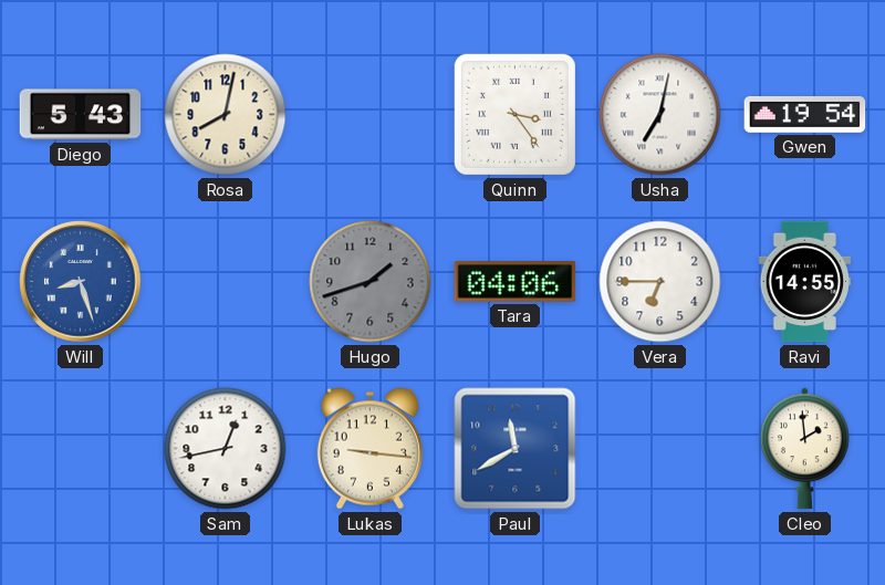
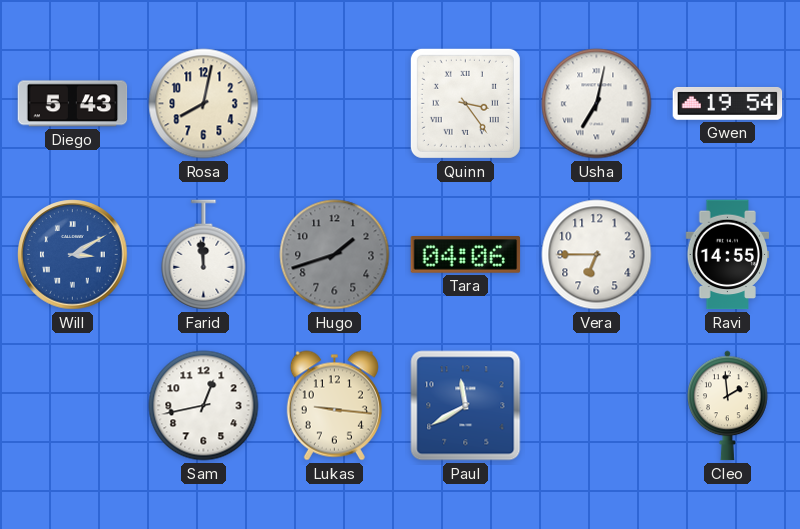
Will: 8:27 -> 3:10 (73, 255)
Farid: none -> 11:59 (204, 255)
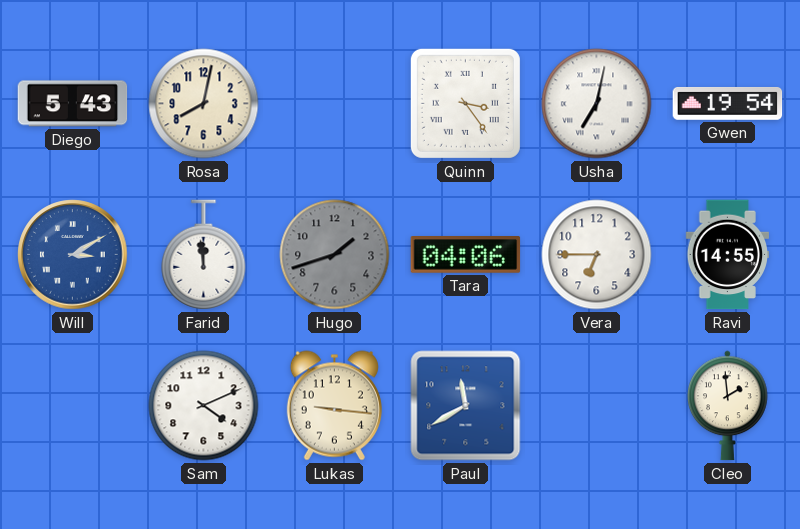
Sam: 12:43 -> 4:11 (204, 406)
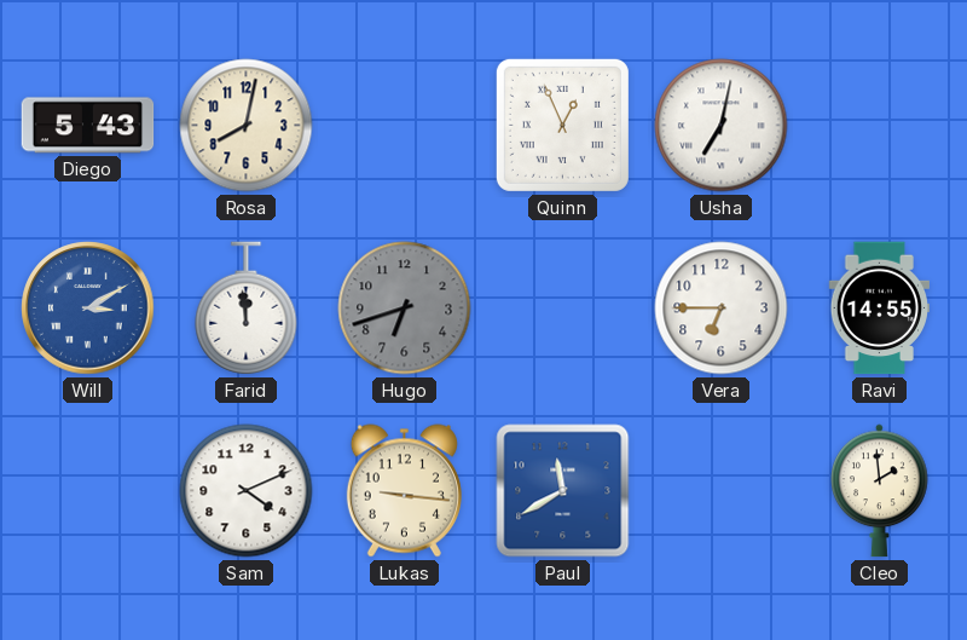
Quinn: 3:24 -> 12:56 (562, 125)
Gwen: 19:54 -> none (728, 103)
Hugo: 1:42 -> 6:42 (405, 309)
Tara: 04:06 -> none (466, 255)
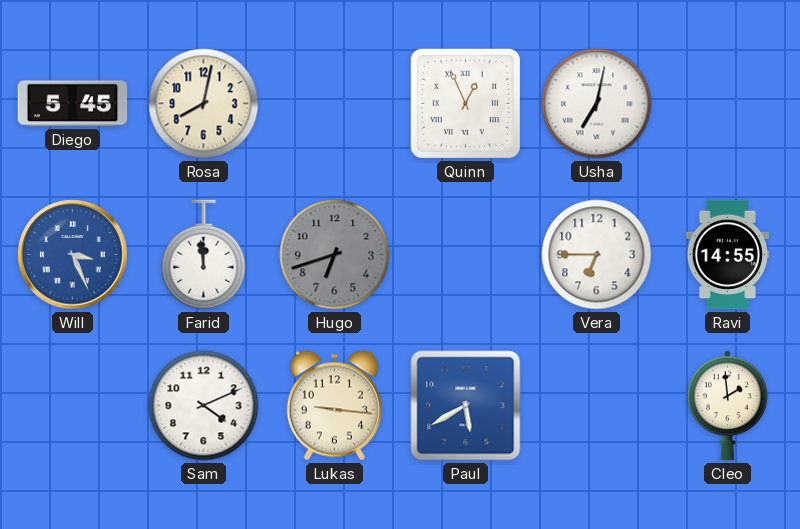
Diego: 5:43 -> 5:45 (73, 104)
Will: 3:10 -> 3:26 (73, 255)
Paul: 11:40 -> 5:40 (466, 406)
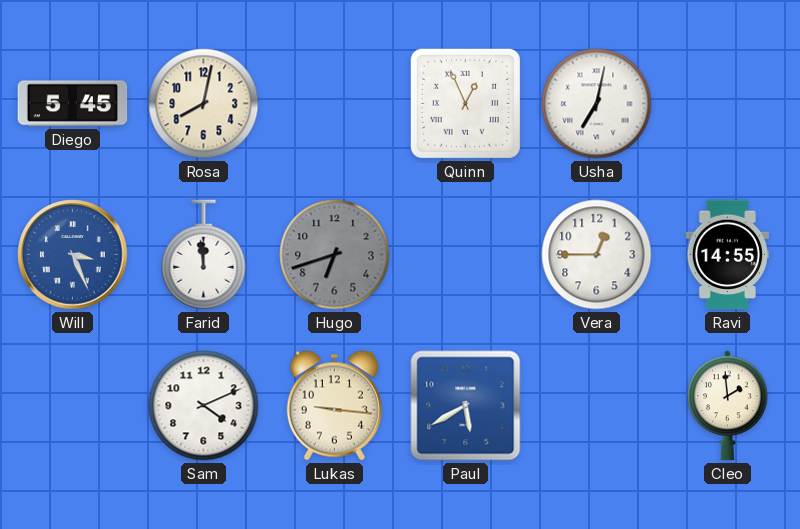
Vera: 6:45 -> 12:45 (597, 255)
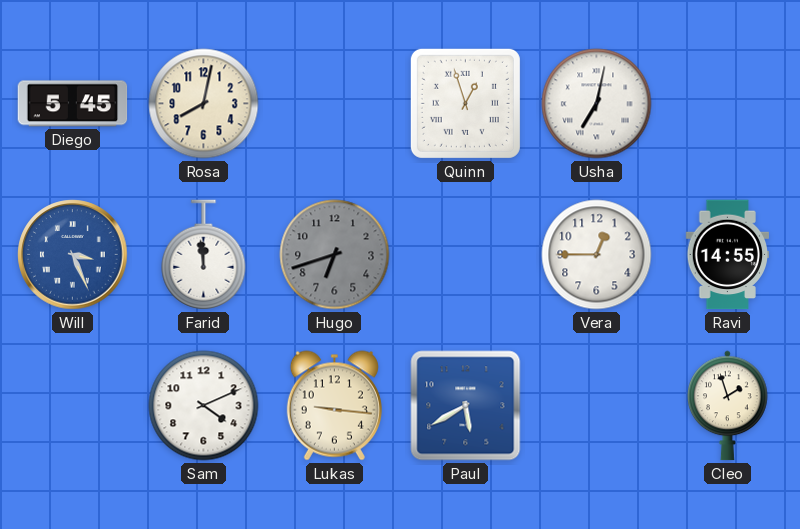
Quinn: 12:56 -> 12:57 (465, 103)
Cleo: 1:59 -> 1:57 (728, 406)
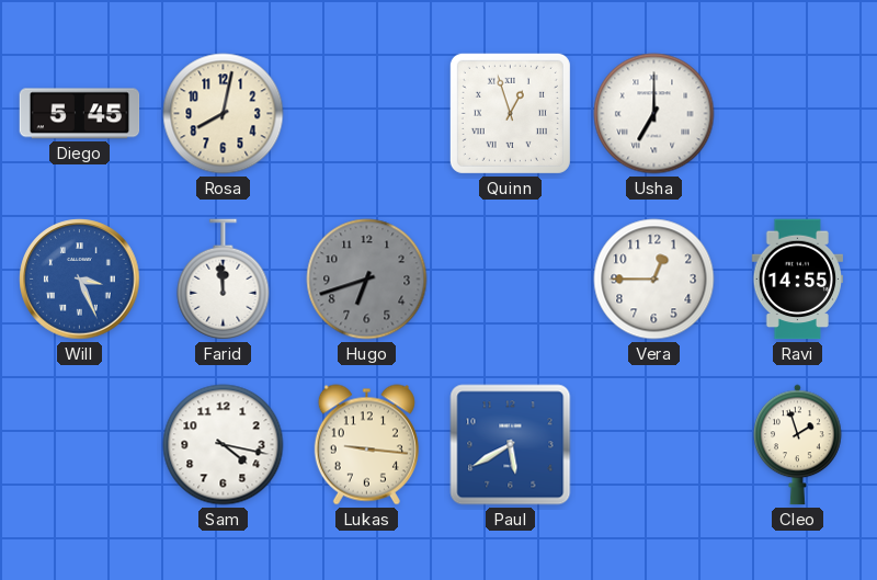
Usha: 7:02 -> 7:00 (654, 114)
Sam: 4:11 -> 4:17 (224, 445)
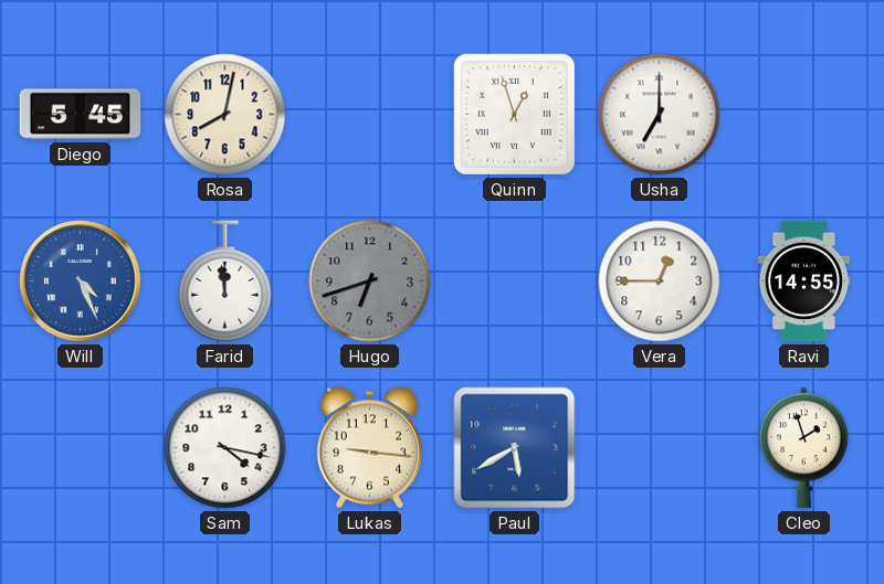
Will: 3:26 -> 4:26 (81, 282)
